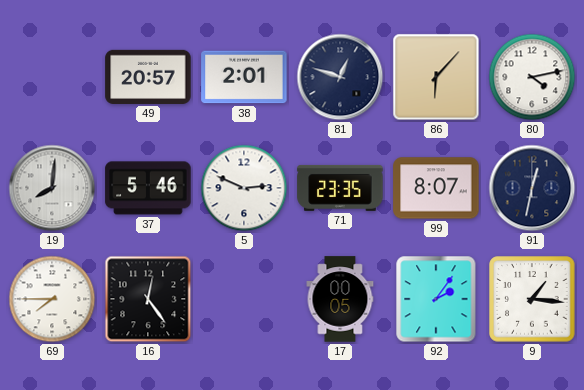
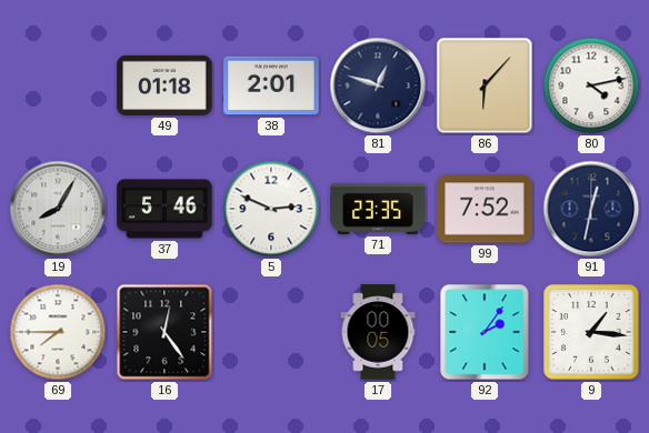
49: 20:57 -> 01:18 (164, 85)
19: 8:01 -> 8:05 (58, 209)
99: 8:07 -> 7:52 (485, 209)
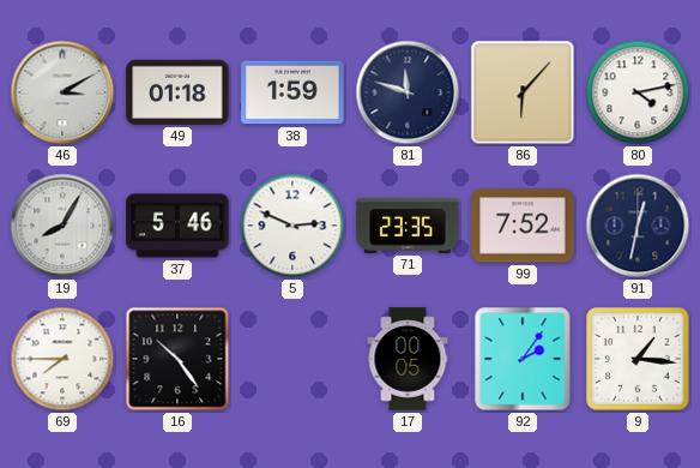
46: none -> 3:10 (62, 92)
38: 2:01 -> 1:59 (292, 92)
81: 12:48 -> 11:48 (408, 92)
16: 12:24 -> 10:24 (177, 359)
